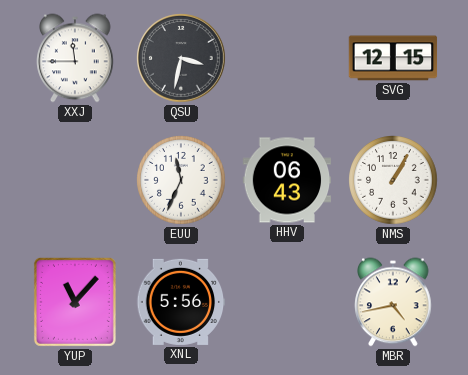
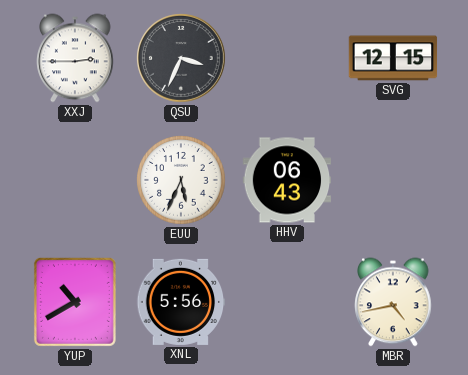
XXJ: 11:45 -> 2:45 (75, 58)
QSU: 3:32 -> 3:34 (181, 58)
EUU: 11:34 -> 5:34 (181, 180)
NMS: 1:05 -> none (393, 180)
YUP: 11:07 -> 10:40 (75, 302)
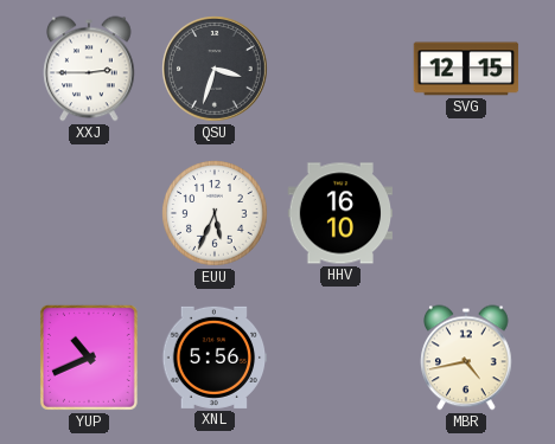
QSU: 3:34 -> 3:33 (215, 69)
HHV: 06:43 -> 16:10 (340, 213)
YUP: 10:40 -> 10:41 (89, 358)
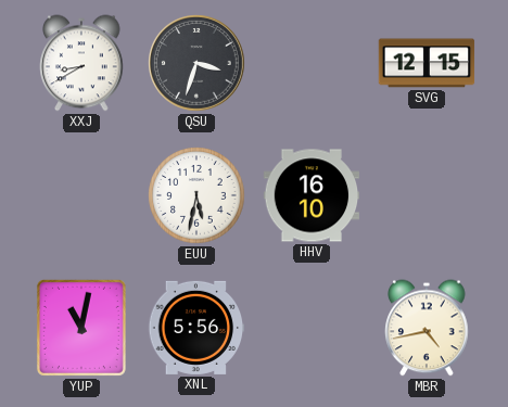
XXJ: 2:45 -> 8:40 (81, 63)
EUU: 5:34 -> 5:32 (196, 195)
YUP: 10:41 -> 11:02 (81, 328)
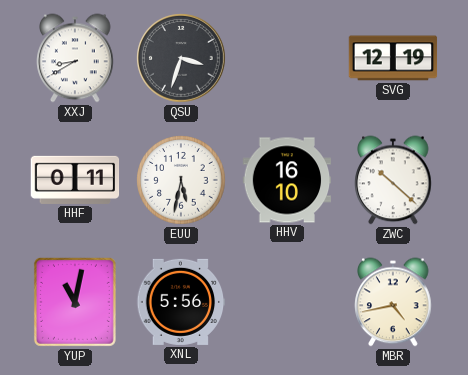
SVG: 12:15 -> 12:19 (393, 58)
HHF: none -> 0:11 (75, 180)
ZWC: none -> 10:22 (393, 180)
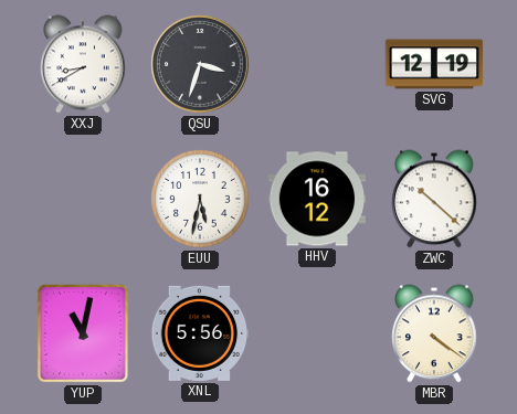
HHF: 0:11 -> none (75, 180)
HHV: 16:10 -> 16:12 (317, 199)
MBR: 4:43 -> 4:21 (434, 333)
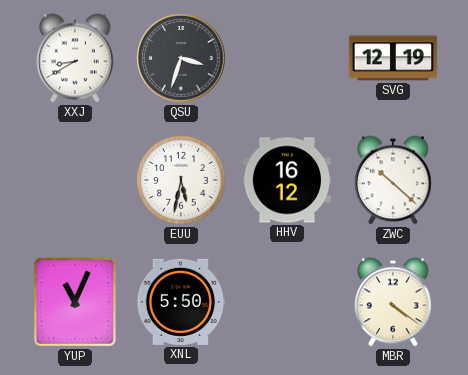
YUP: 11:02 -> 11:04 (75, 302)
XNL: 5:56 -> 5:50 (181, 302)
